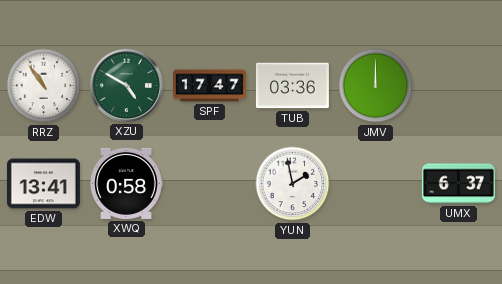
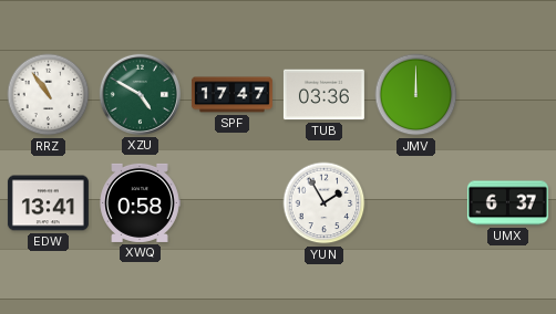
YUN: 1:58 -> 1:55 (325, 203)
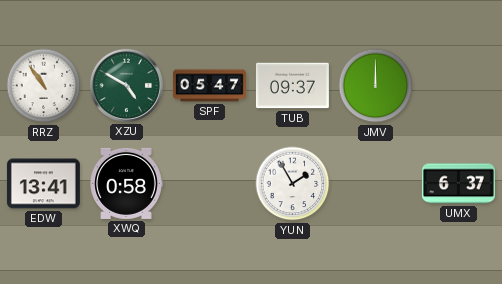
SPF: 17:47 -> 05:47 (209, 86)
TUB: 03:36 -> 09:37 (292, 86)
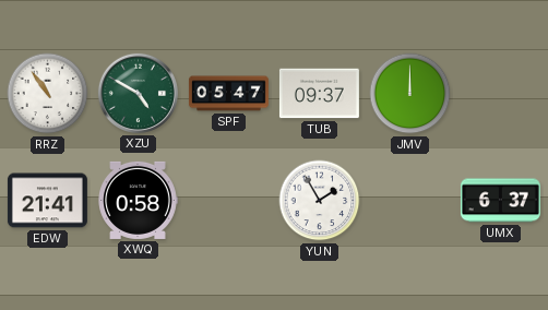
EDW: 13:41 -> 21:41 (47, 201)
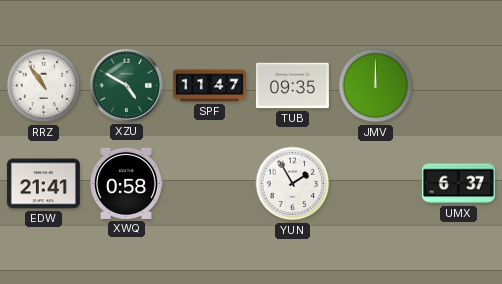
SPF: 05:47 -> 11:47 (209, 86)
TUB: 09:37 -> 09:35 (292, 86)
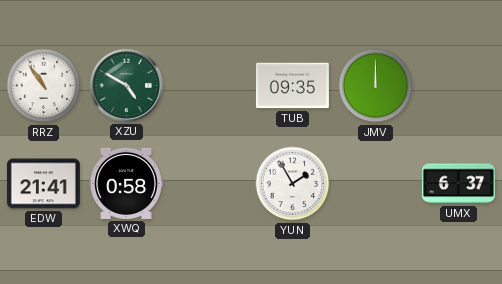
SPF: 11:47 -> none (209, 86)
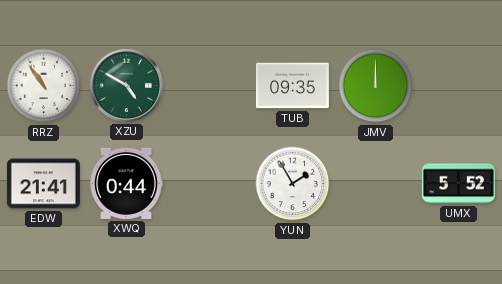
XWQ: 0:58 -> 0:44 (126, 183)
UMX: 6:37 -> 5:52 (458, 184)
